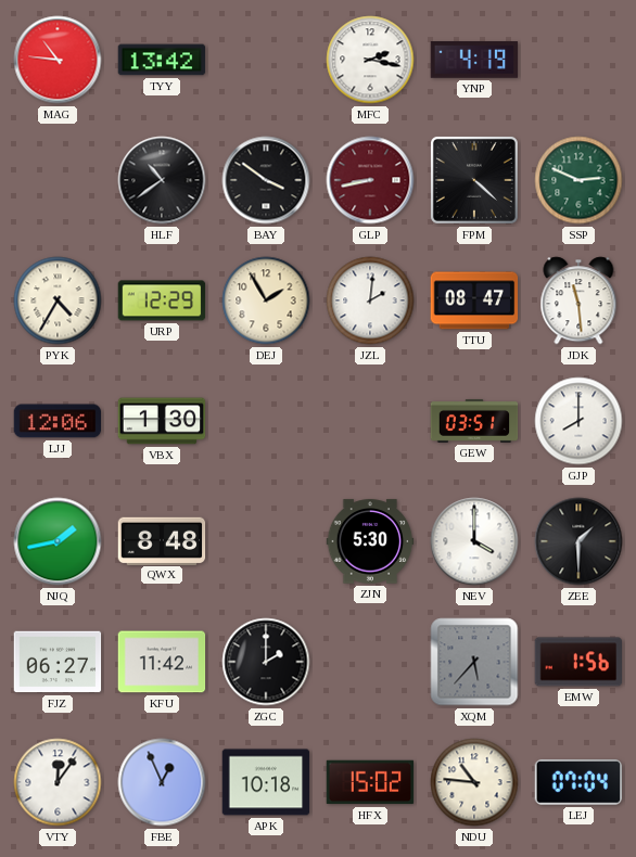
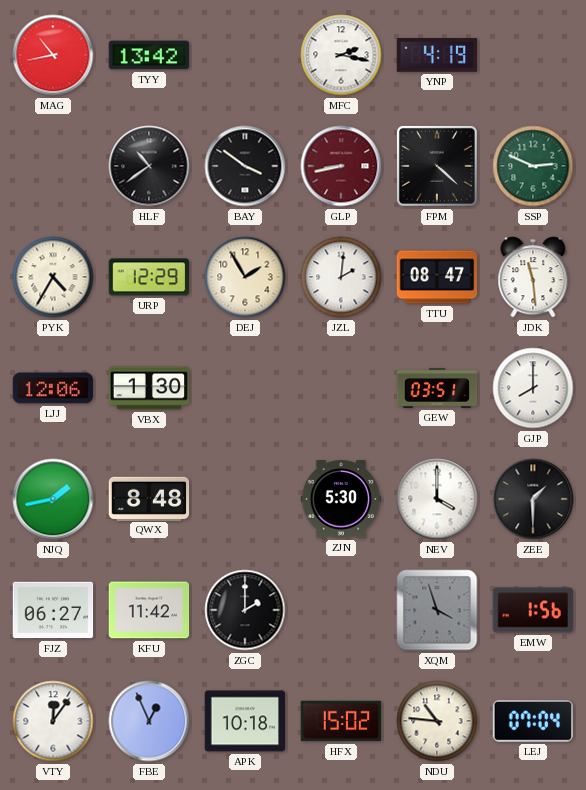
MAG: 10:46 -> 10:43 (53, 55)
XQM: 5:37 -> 3:57 (437, 610)
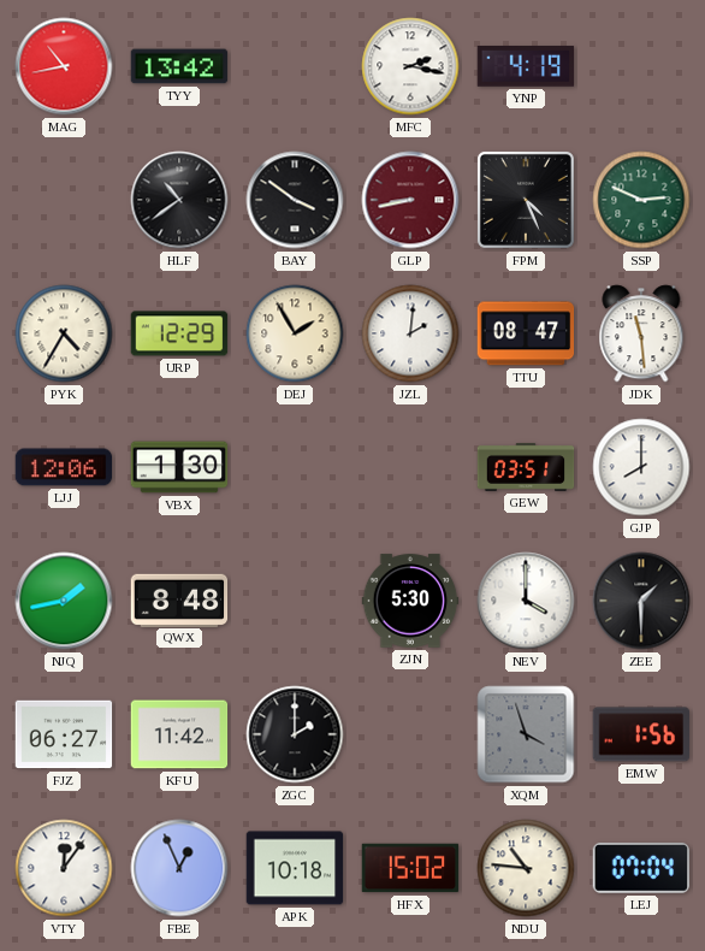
FPM: 4:22 -> 4:26 (526, 200)
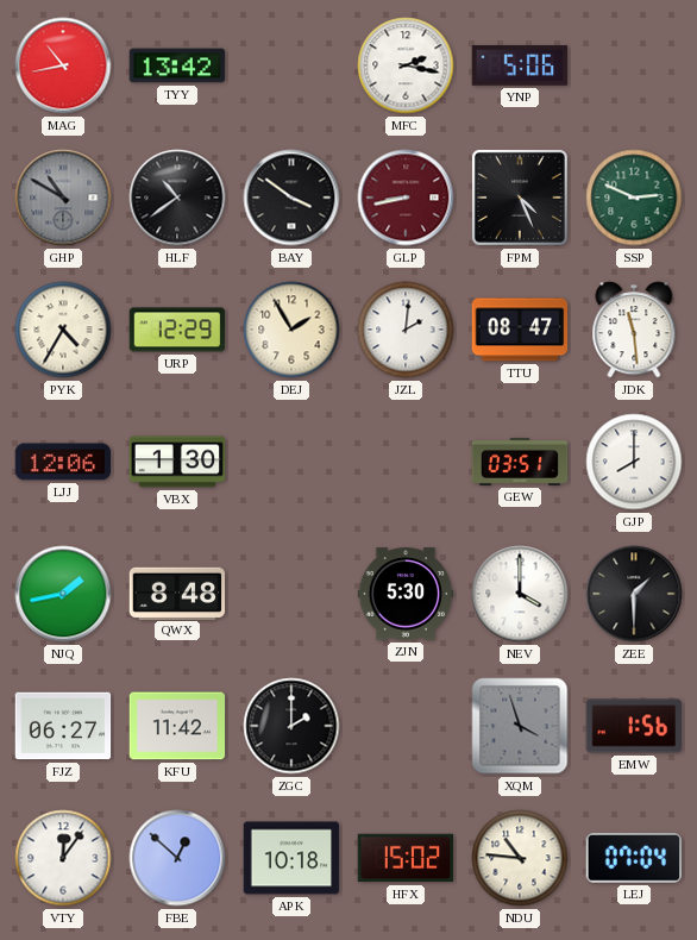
YNP: 4:19 -> 5:06 (520, 67)
GHP: none -> 10:50 (63, 198)
FBE: 12:56 -> 12:52 (177, 858)
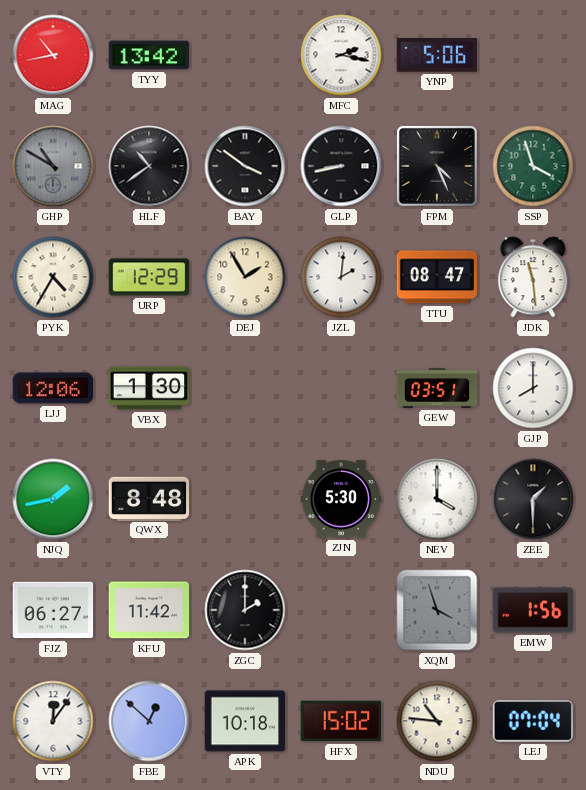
GLP dial: burgundy -> black (341, 166)
SSP: 2:49 -> 3:57 (533, 166)
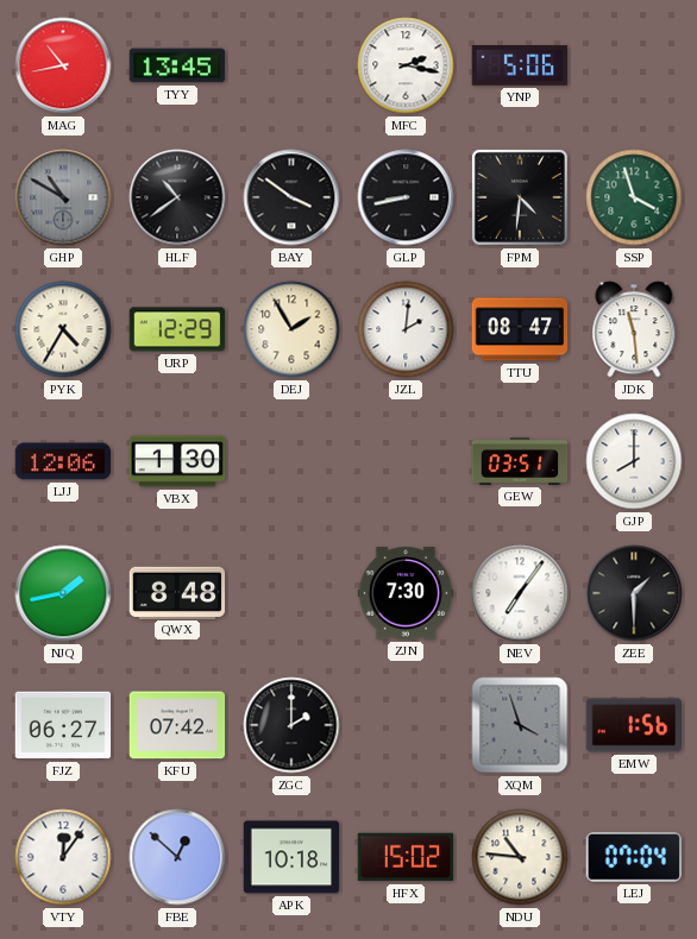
TYY: 13:42 -> 13:45 (177, 65)
FPM: 4:26 -> 4:31 (520, 197)
ZJN: 5:30 -> 7:30 (406, 593)
NEV: 4:00 -> 7:06 (520, 593)
KFU: 11:42 -> 07:42 (177, 725)
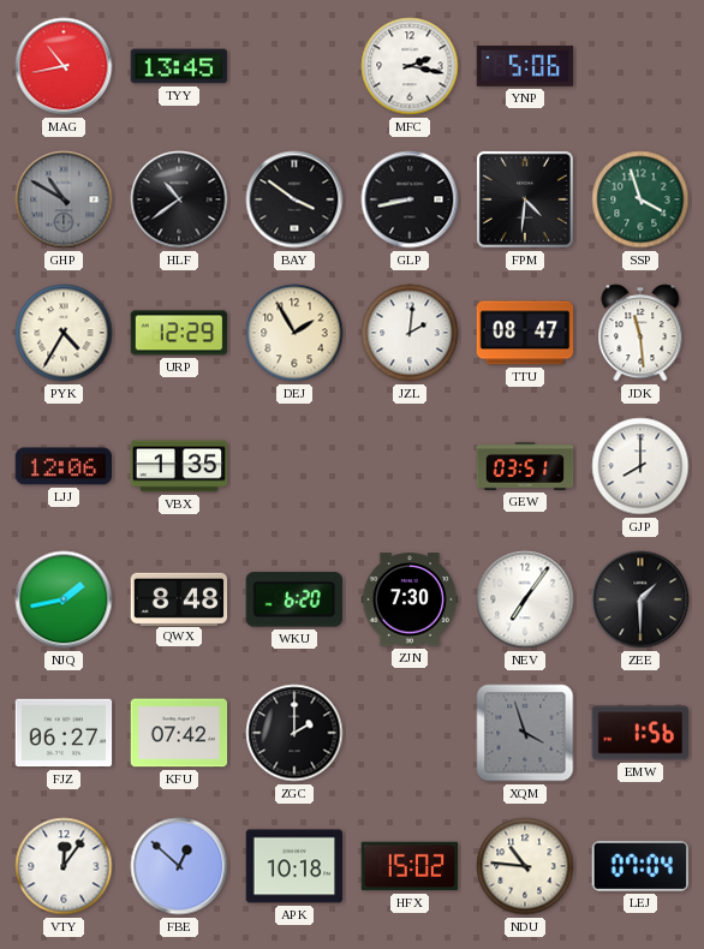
VBX: 1:30 -> 1:35 (179, 466)
WKU: none -> 6:20 (294, 599)
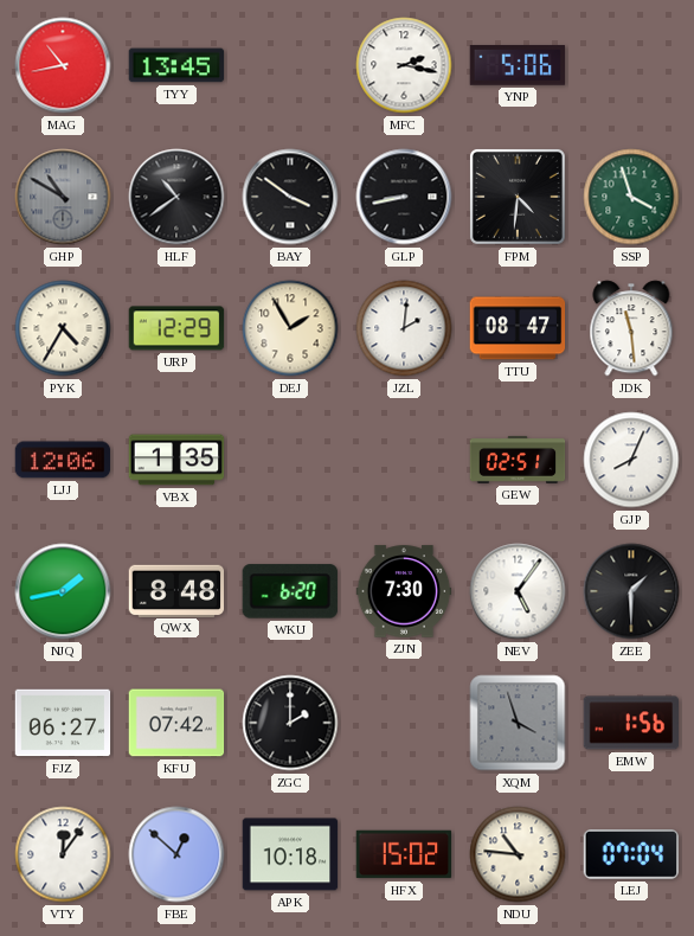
GEW: 03:51 -> 02:51 (518, 460)
GJP: 8:00 -> 8:04 (631, 460)
NEV: 7:06 -> 5:06 (518, 591)
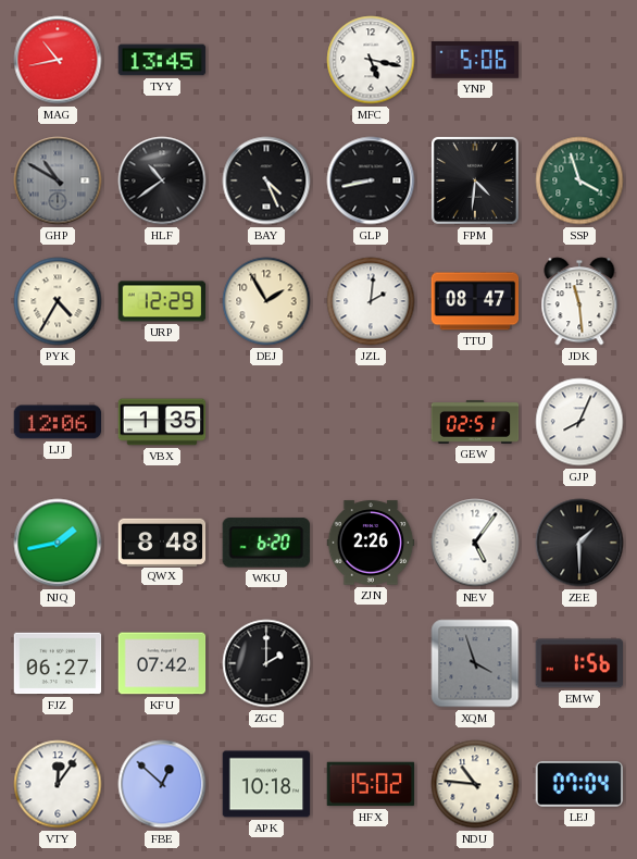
MFC: 2:17 -> 5:17 (371, 60)
BAY: 3:51 -> 4:26 (266, 180)
ZJN: 7:30 -> 2:26 (371, 543)
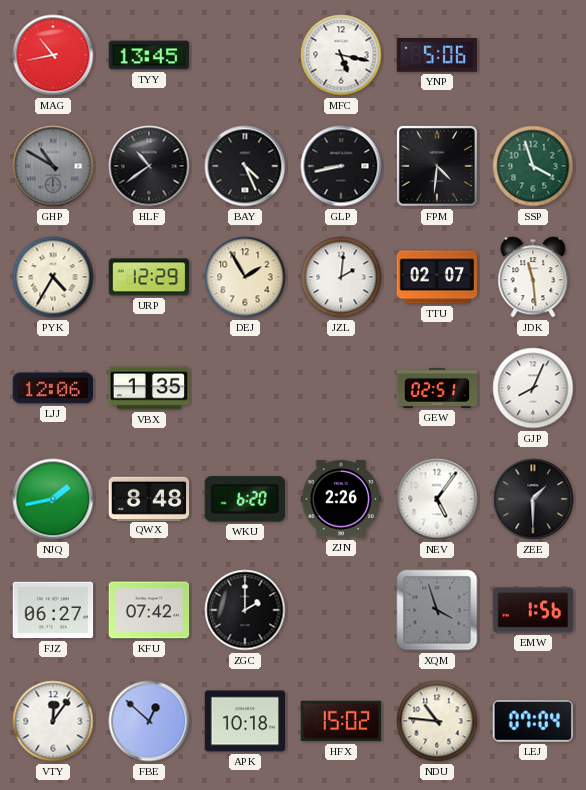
TTU: 08:47 -> 02:07 (437, 277)
